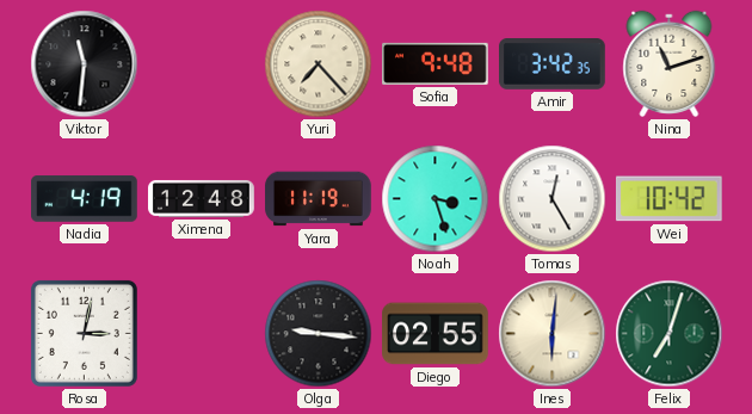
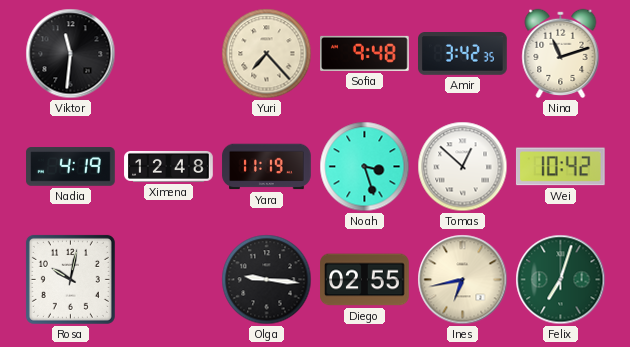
Tomas: 12:25 -> 12:52 (463, 167)
Rosa: 3:02 -> 10:02 (70, 279)
Ines: 6:01 -> 6:43 (463, 280)
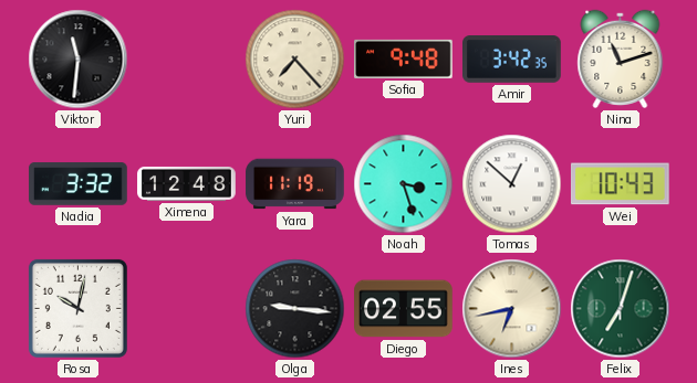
Nadia: 4:19 -> 3:32 (79, 184)
Wei: 10:42 -> 10:43 (620, 184)
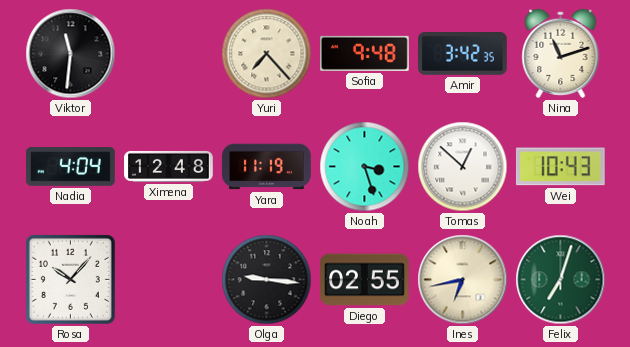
Nadia: 3:32 -> 4:04 (71, 167)
Rosa: 10:02 -> 10:07 (70, 279)
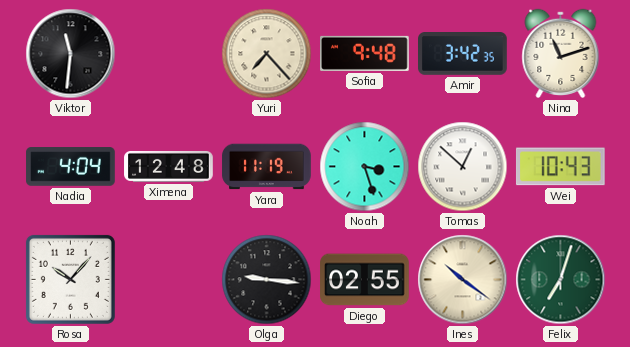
Ines: 6:43 -> 10:21 (463, 280)
